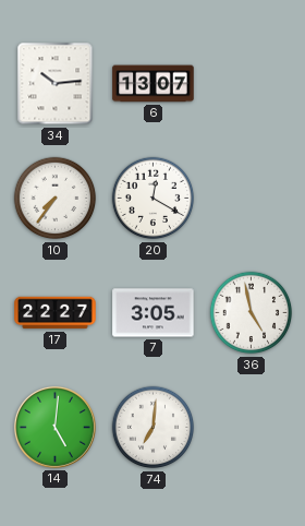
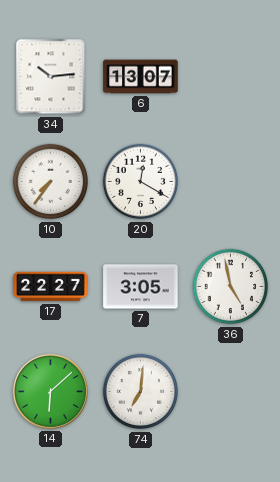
14: 5:01 -> 6:08 (50, 391)
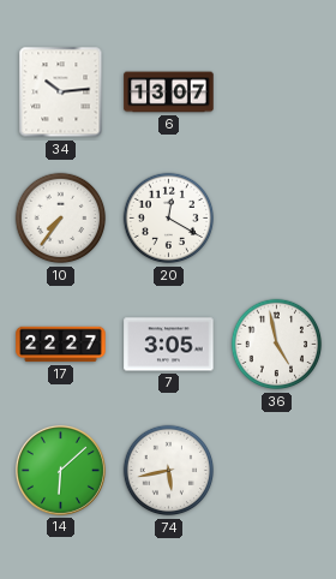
74: 7:01 -> 5:43 (169, 471)
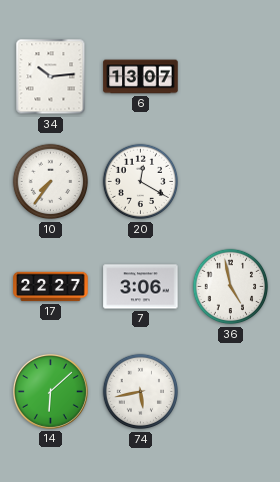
7: 3:05 -> 3:06 (141, 287)
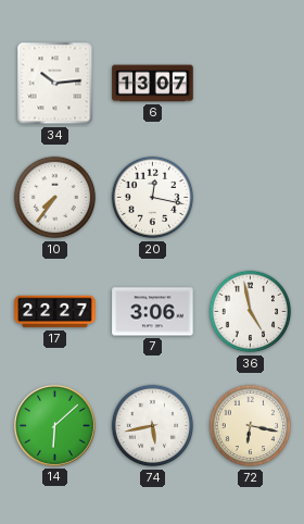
20: 12:20 -> 12:17 (153, 198)
72: none -> 6:17 (251, 426)
